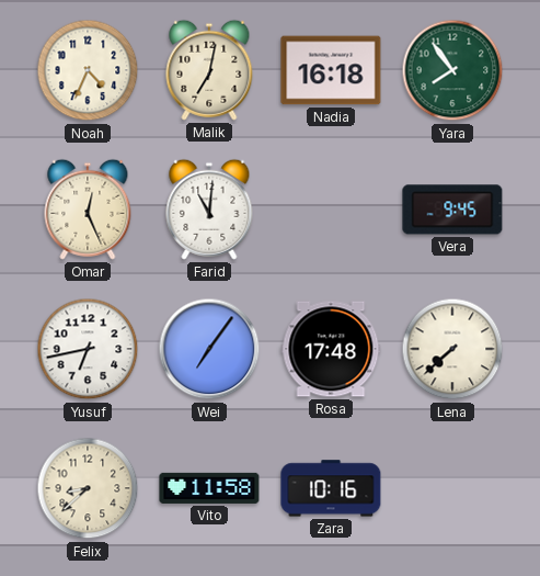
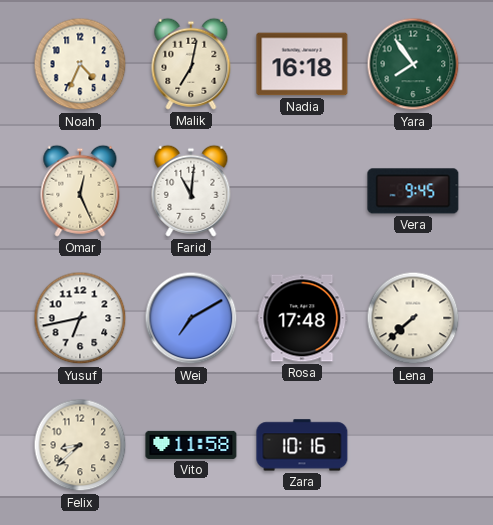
Wei: 7:06 -> 7:10 (191, 318)
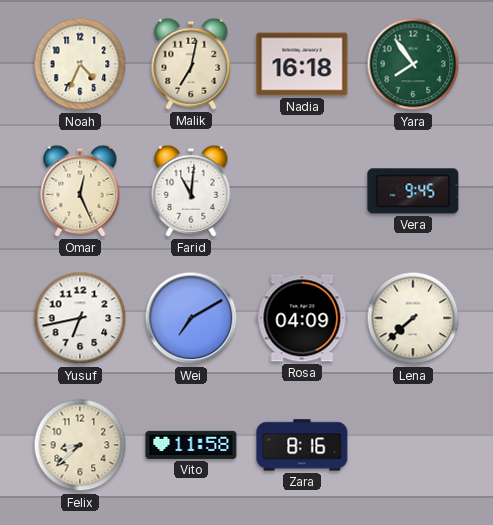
Rosa: 17:48 -> 04:09 (302, 318)
Zara: 10:16 -> 8:16 (302, 445)
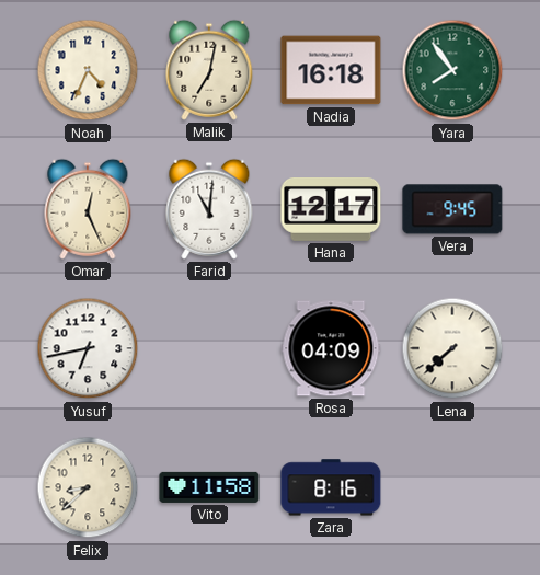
Hana: none -> 12:17 (331, 210)
Wei: 7:10 -> none (191, 318)
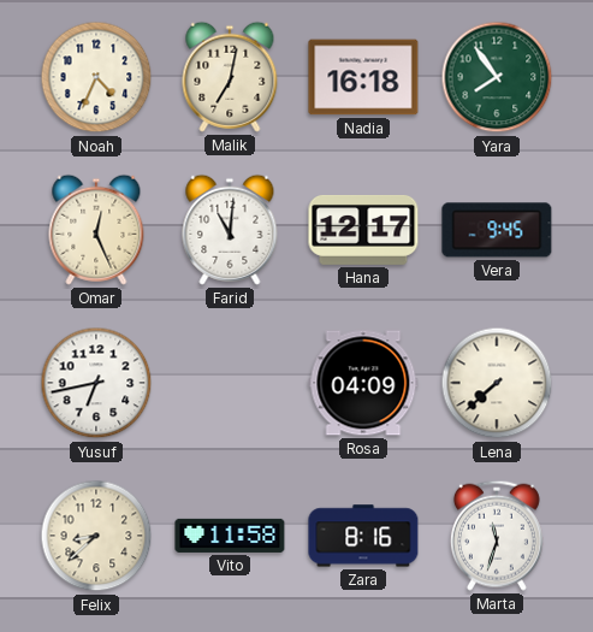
Marta: none -> 11:33 (497, 536)
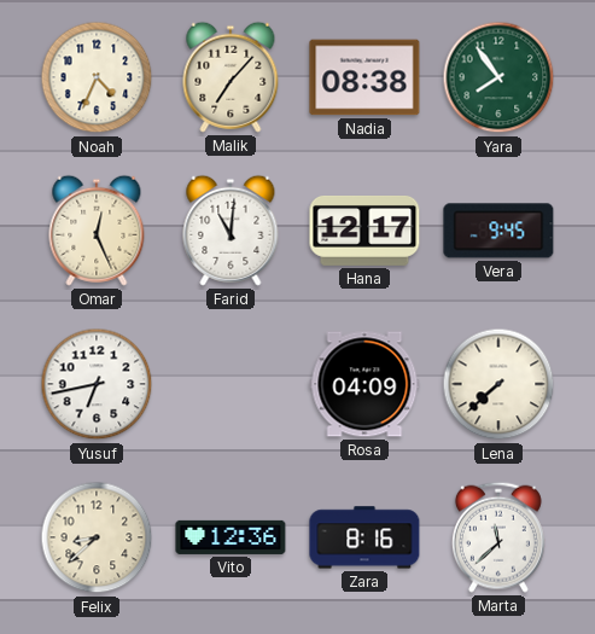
Malik: 7:02 -> 7:07 (231, 77)
Nadia: 16:18 -> 08:38 (364, 77)
Vito: 11:58 -> 12:36 (231, 537)
Marta: 11:33 -> 11:38 (498, 537)
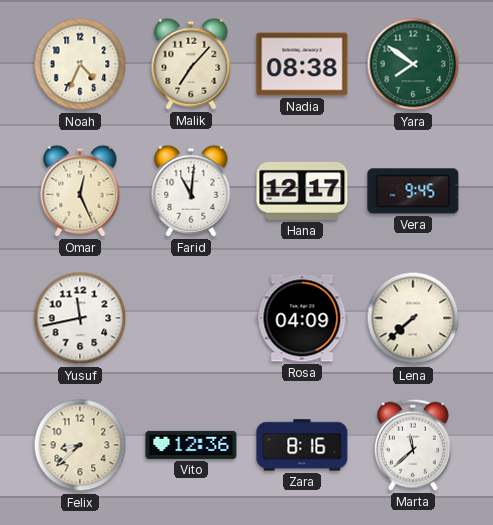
Yara: 7:54 -> 7:51 (413, 64)
Yusuf: 6:43 -> 11:43 (80, 318)
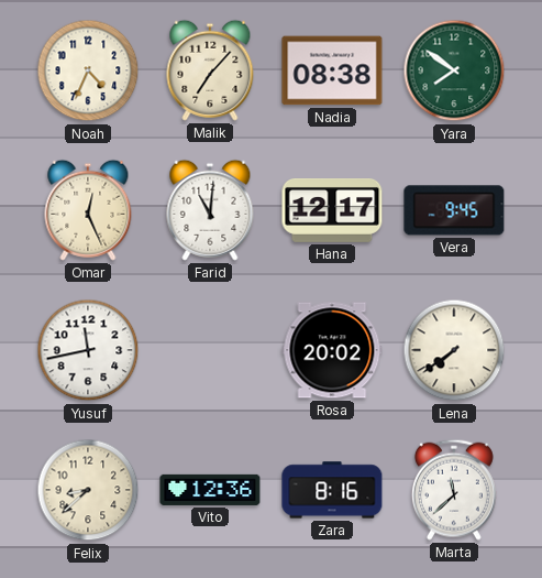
Rosa: 04:09 -> 20:02 (332, 350)
Lena: 7:38 -> 7:39 (454, 350)
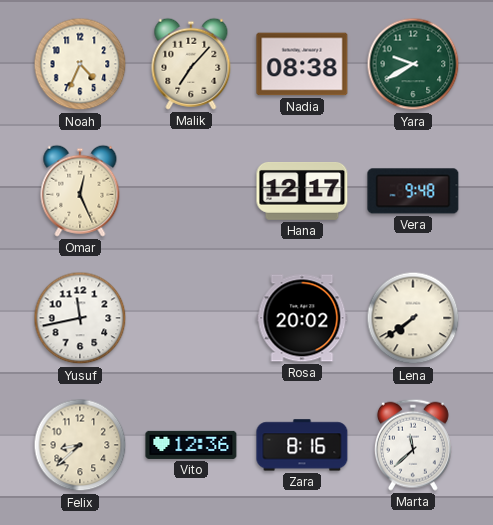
Yara: 7:51 -> 9:40 (413, 64)
Farid: 11:01 -> none (210, 210)
Vera: 9:45 -> 9:48 (413, 191)
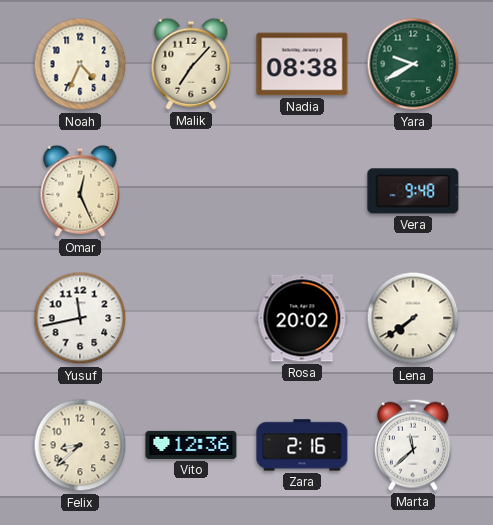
Hana: 12:17 -> none (302, 192)
Zara: 8:16 -> 2:16 (302, 445)
